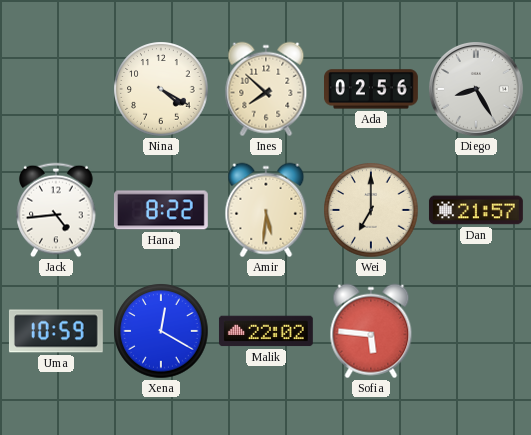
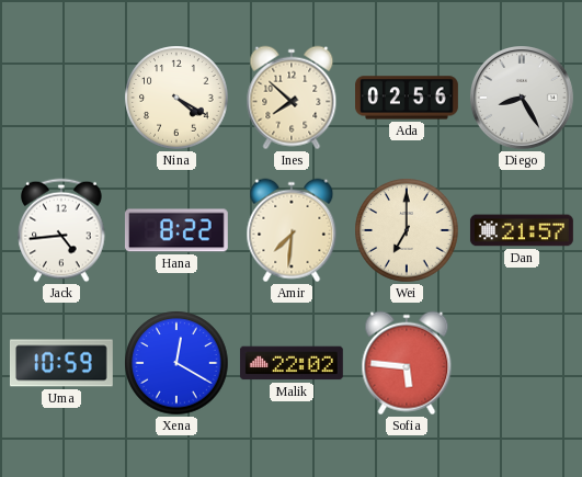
Amir: 5:31 -> 7:31 (292, 230)
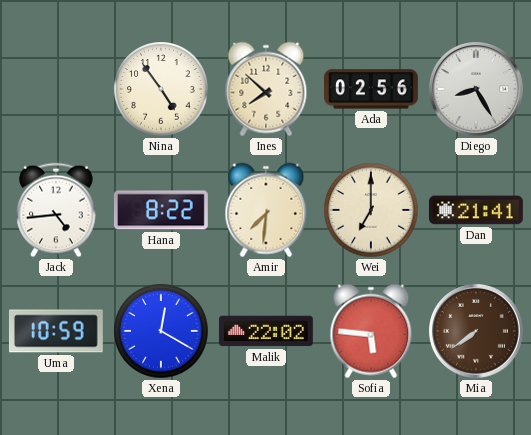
Nina: 4:20 -> 4:54 (161, 89)
Dan: 21:57 -> 21:41 (476, 210)
Mia: none -> 7:39 (477, 332)
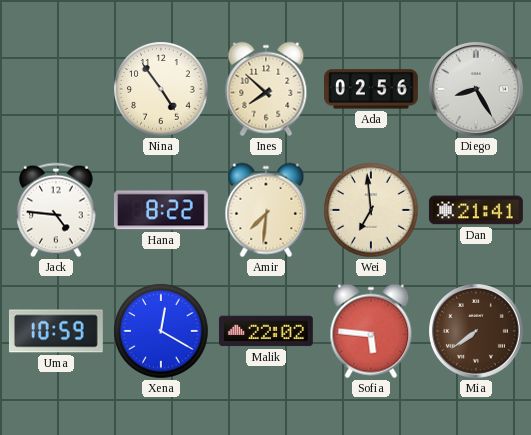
Jack: 4:44 -> 4:46 (56, 210)
Wei: 7:00 -> 6:59 (371, 210)
